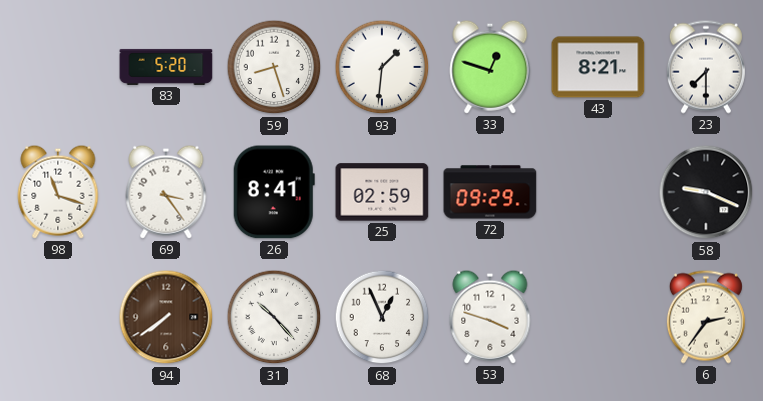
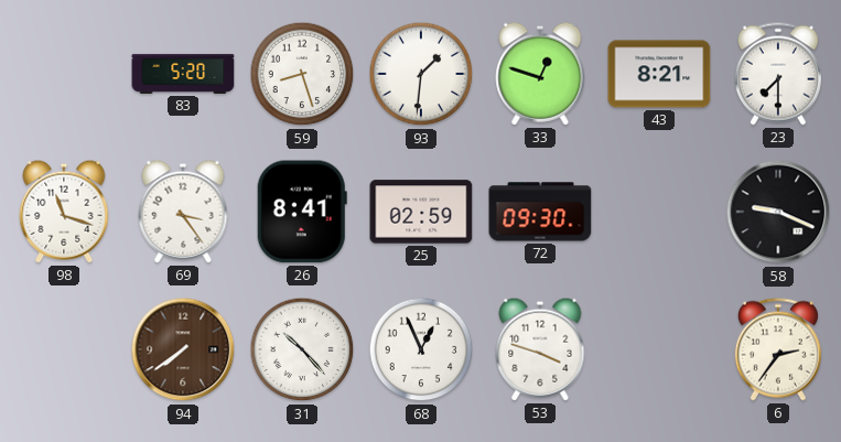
72: 09:29 -> 09:30 (540, 212)
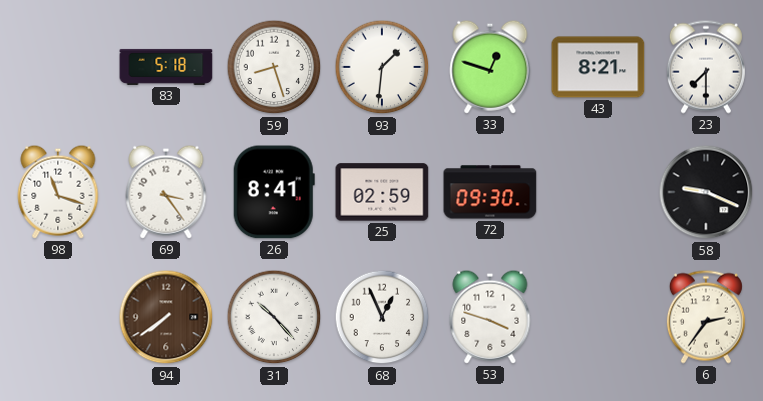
83: 5:20 -> 5:18 (166, 67)
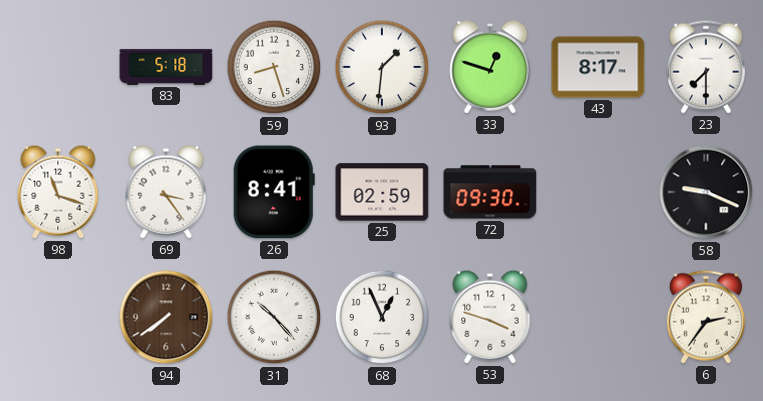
43: 8:21 -> 8:17 (598, 67)
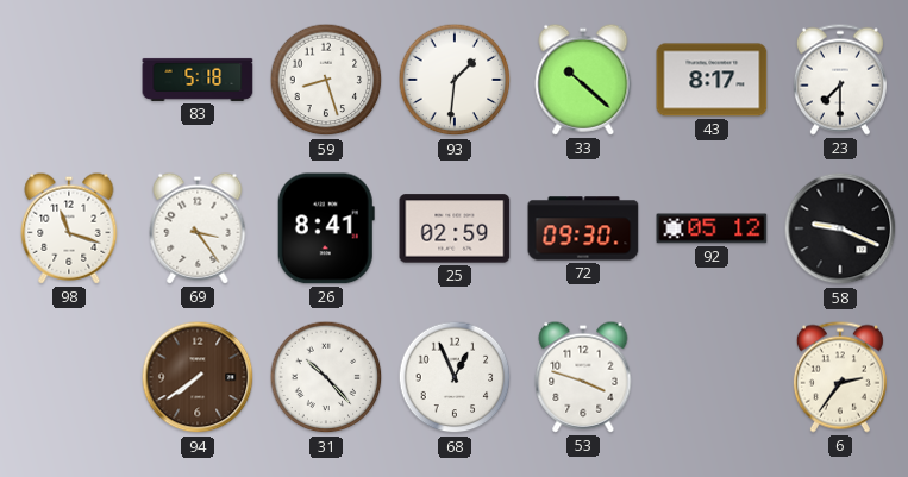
33: 12:48 -> 10:22 (583, 80)
92: none -> 05:12 (712, 228)
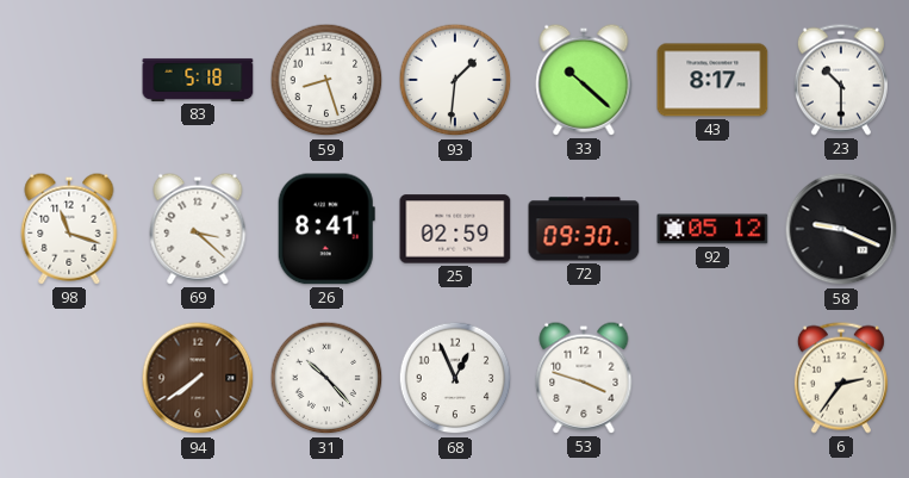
23: 7:30 -> 10:30 (841, 80)
69: 3:24 -> 3:22 (198, 229)
